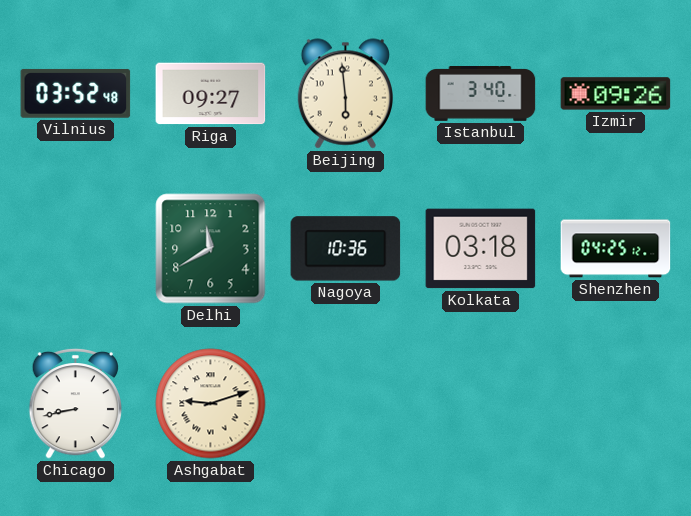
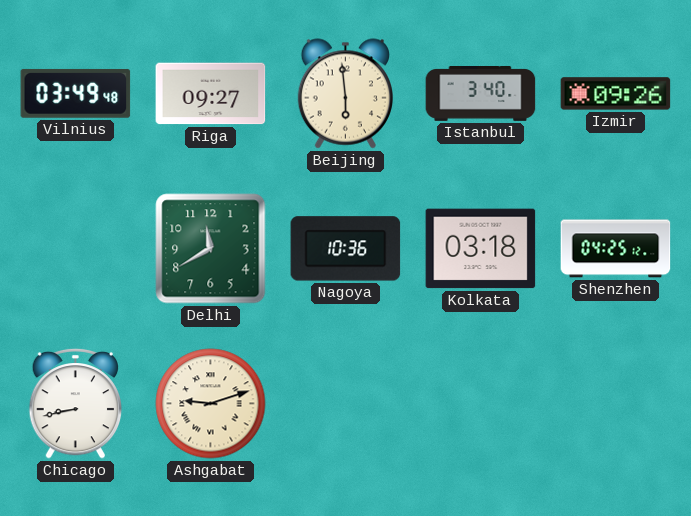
Vilnius: 03:52 -> 03:49 (76, 93)
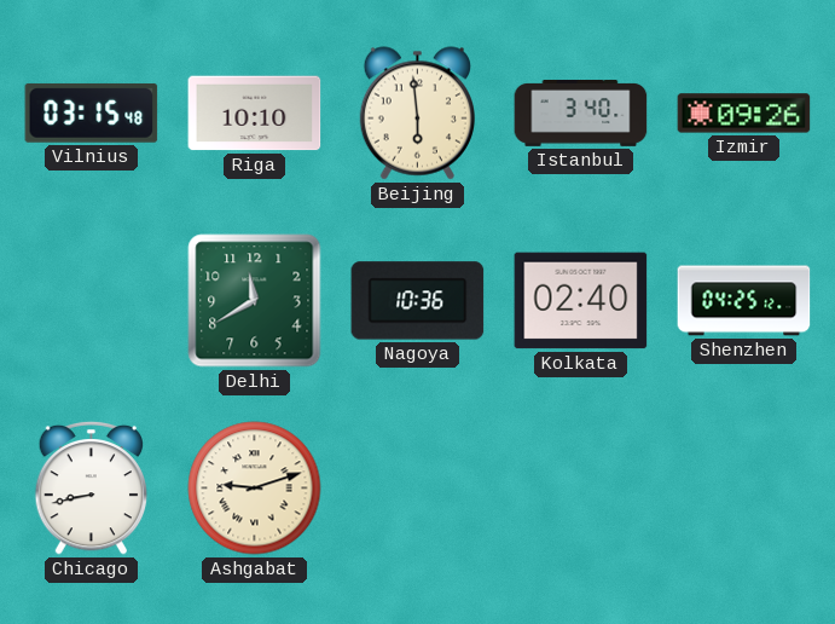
Vilnius: 03:49 -> 03:15 (92, 112)
Riga: 09:27 -> 10:10 (255, 114)
Kolkata: 03:18 -> 02:40 (581, 301)
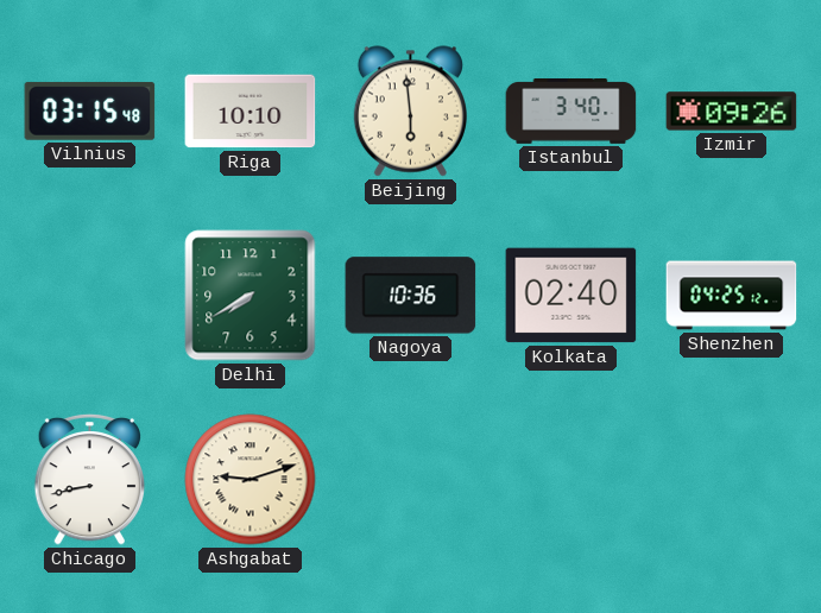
Delhi: 11:40 -> 7:40 (251, 296)
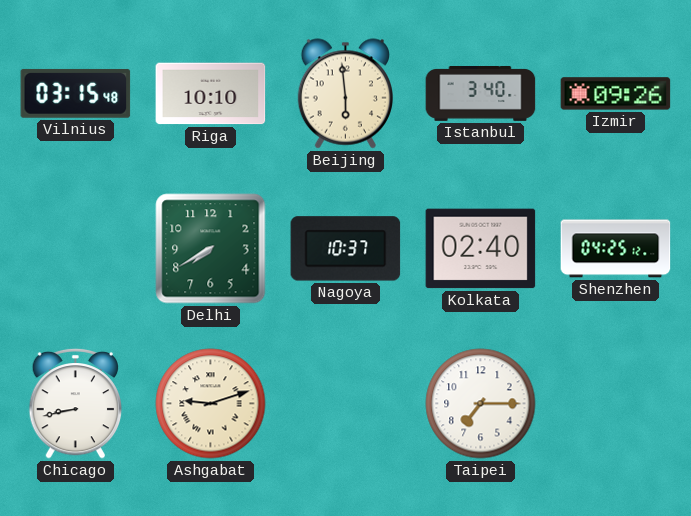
Nagoya: 10:36 -> 10:37 (346, 249)
Taipei: none -> 7:15 (481, 404)
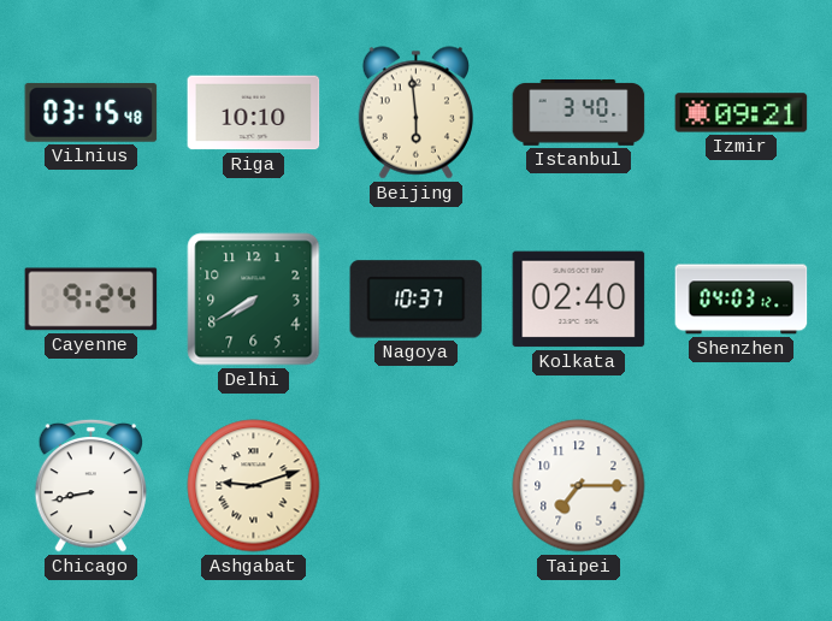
Izmir: 09:26 -> 09:21 (742, 113)
Cayenne: none -> 9:24 (92, 300)
Shenzhen: 04:25 -> 04:03 (742, 300)
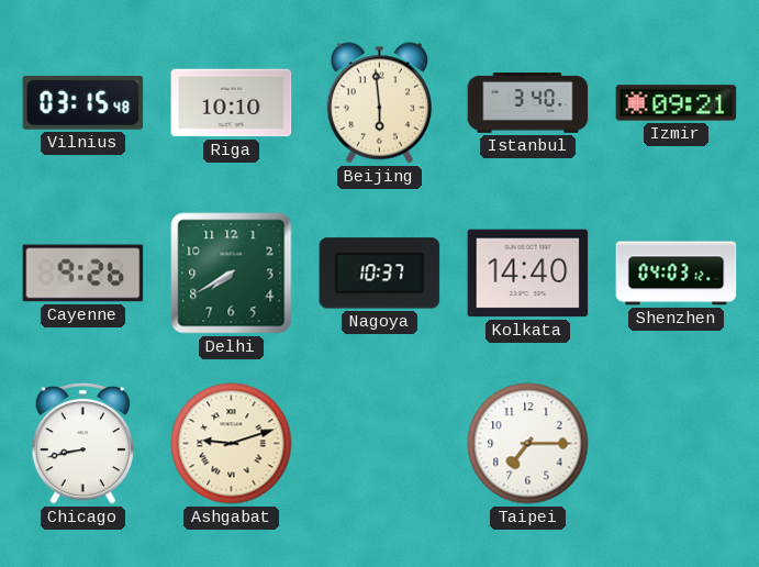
Cayenne: 9:24 -> 9:26 (83, 274)
Kolkata: 02:40 -> 14:40 (528, 274)
